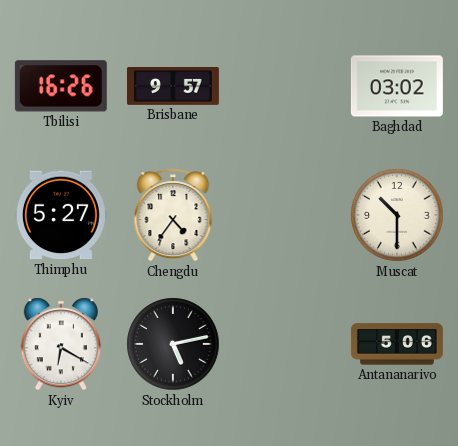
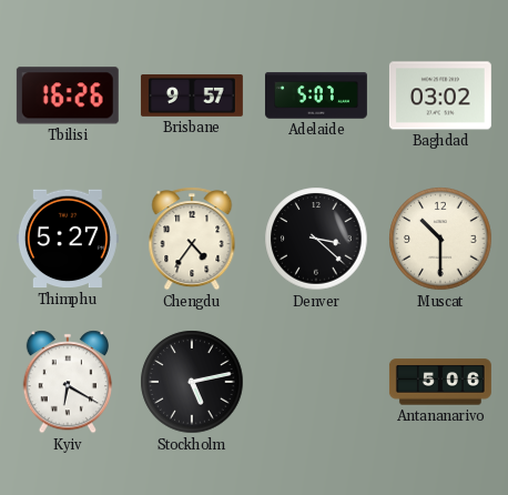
Adelaide: none -> 5:07 (316, 95)
Denver: none -> 3:22 (316, 239)
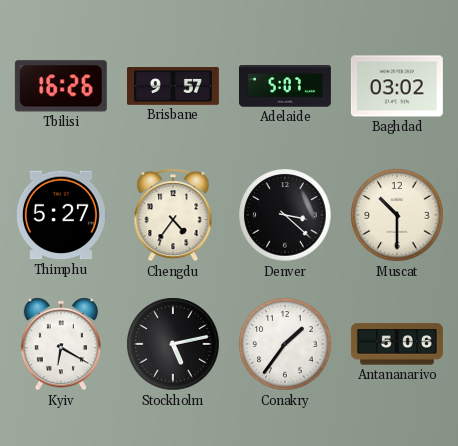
Conakry: none -> 1:36 (285, 344)
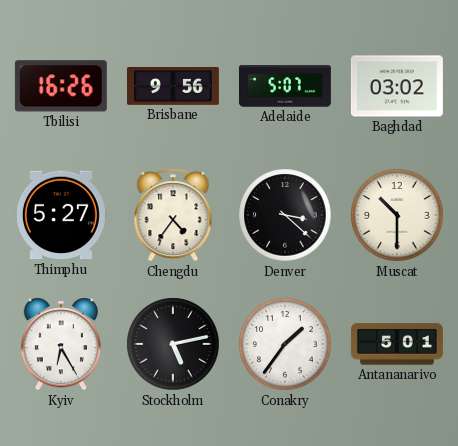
Brisbane: 9:57 -> 9:56 (173, 87)
Kyiv: 6:20 -> 6:25 (60, 344)
Antananarivo: 5:06 -> 5:01 (397, 344)
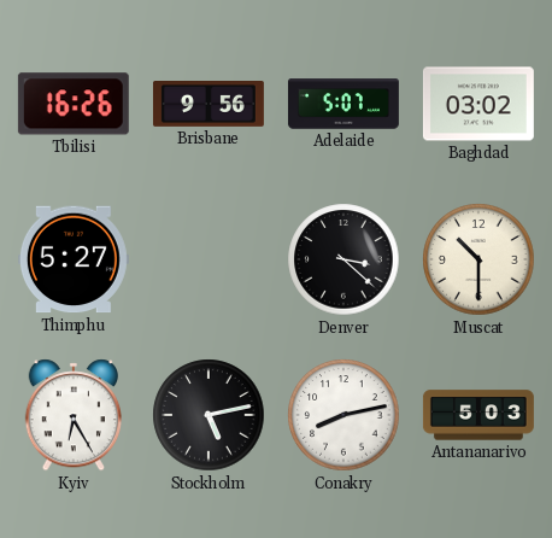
Chengdu: 4:36 -> none (173, 215)
Conakry: 1:36 -> 8:13 (343, 415)
Antananarivo: 5:01 -> 5:03 (478, 415)
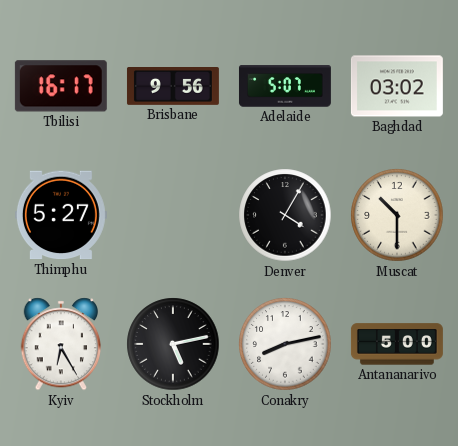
Tbilisi: 16:26 -> 16:17 (61, 86)
Denver: 3:22 -> 4:05 (285, 215)
Antananarivo: 5:03 -> 5:00 (397, 344)
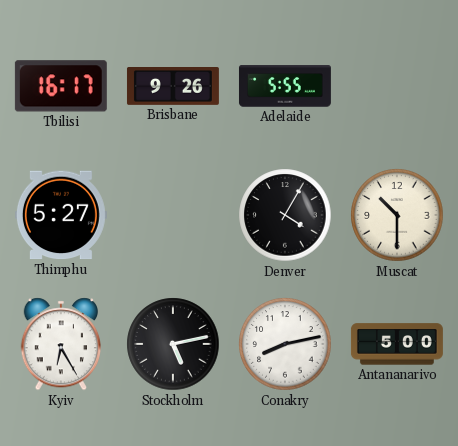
Brisbane: 9:56 -> 9:26 (173, 87)
Adelaide: 5:07 -> 5:55 (285, 86)
Baghdad: 03:02 -> none (397, 86)
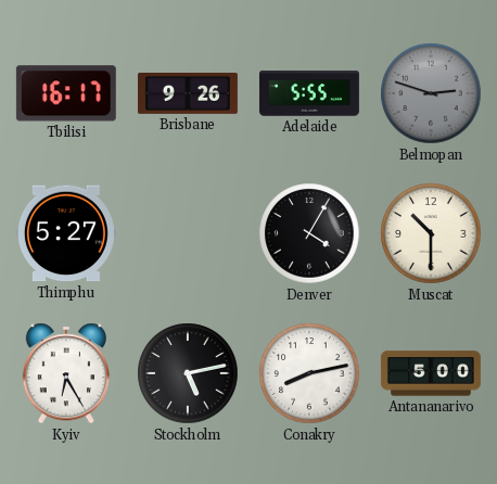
Belmopan: none -> 2:48 (431, 93)
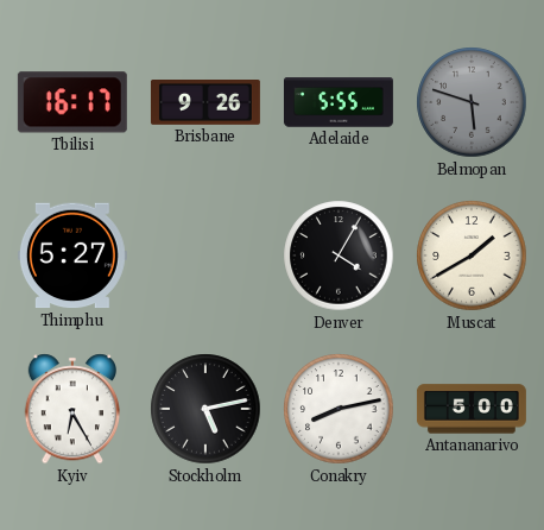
Belmopan: 2:48 -> 5:48 (472, 102)
Muscat: 10:30 -> 1:40 (472, 255)
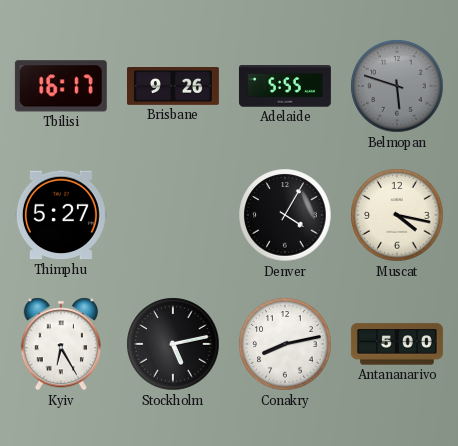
Muscat: 1:40 -> 4:17 (397, 215)
